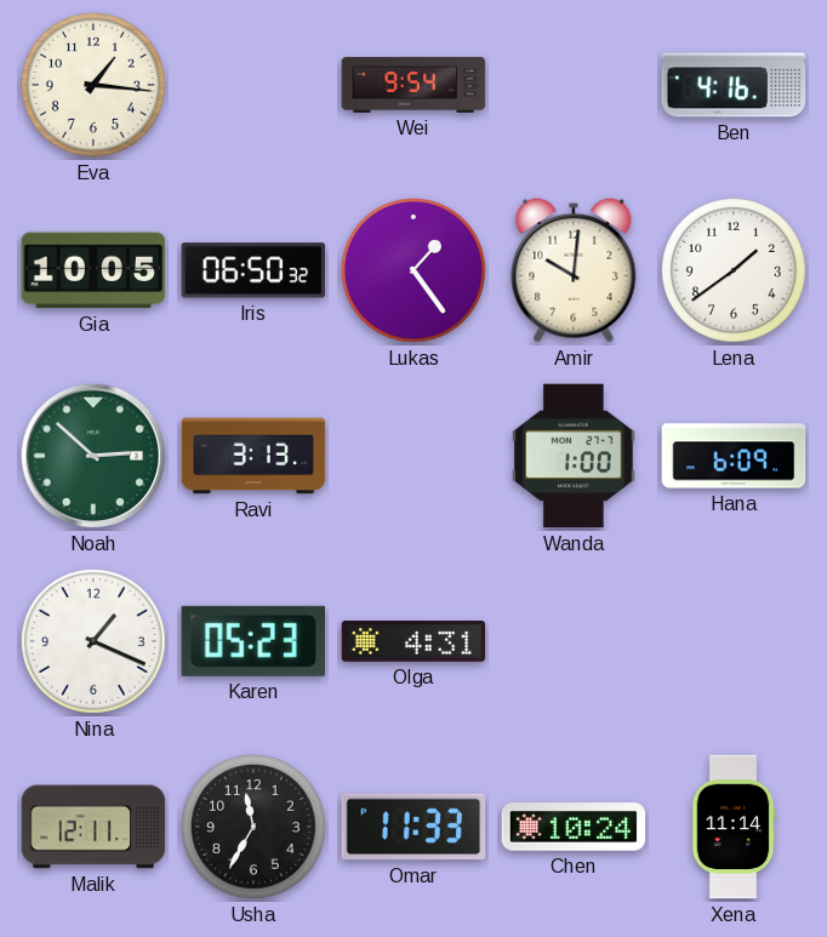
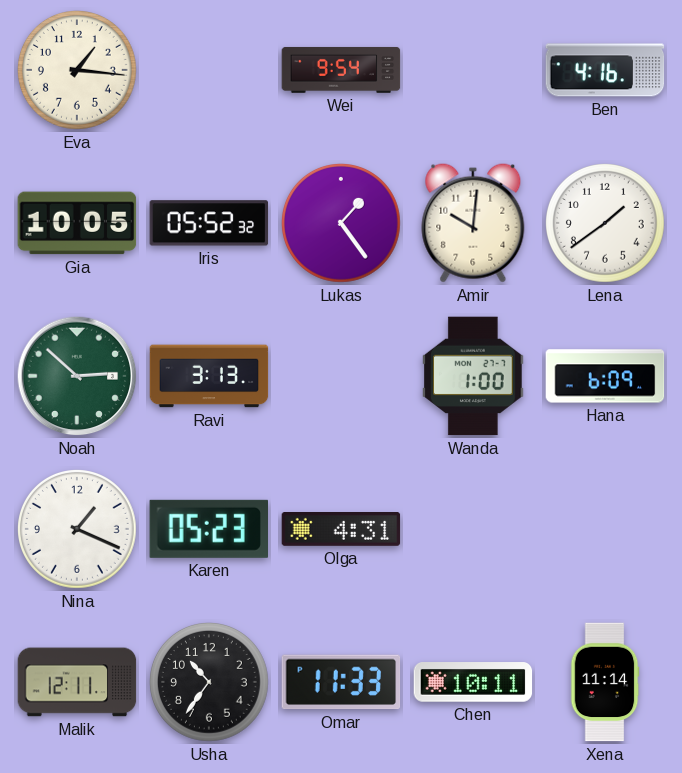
Iris: 06:50 -> 05:52 (209, 223)
Usha: 11:35 -> 10:36 (210, 683)
Chen: 10:24 -> 10:11 (473, 682)
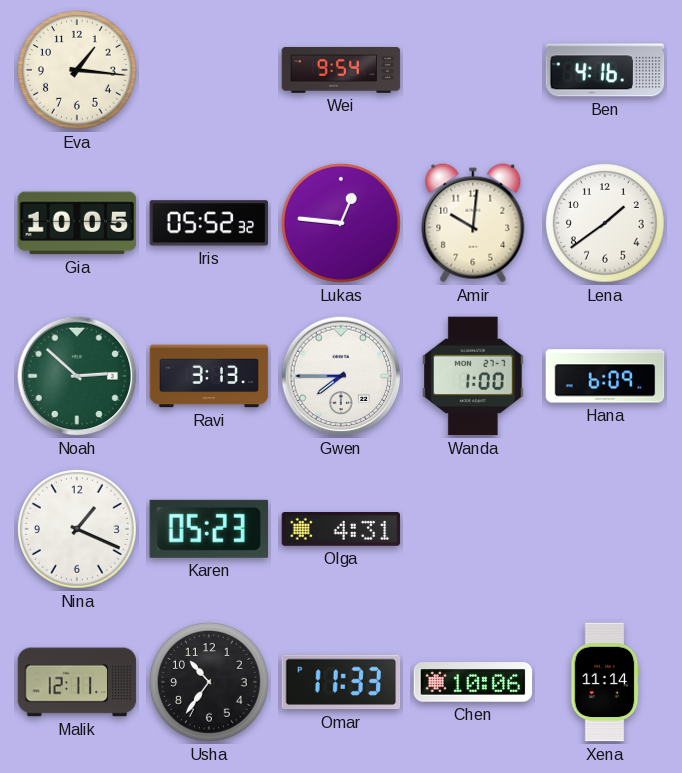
Lukas: 1:24 -> 12:46 (342, 224)
Gwen: none -> 7:45 (341, 376)
Chen: 10:11 -> 10:06 (473, 682)
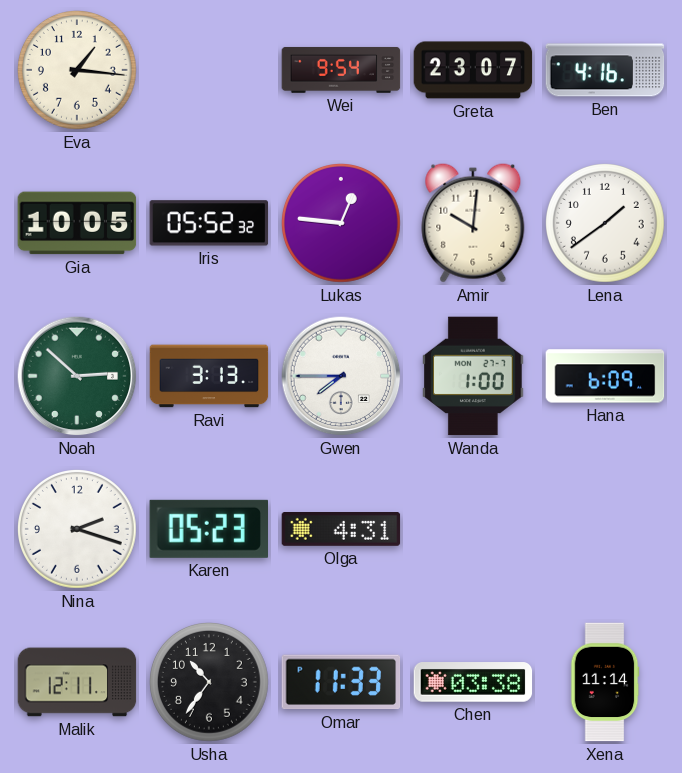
Greta: none -> 23:07 (473, 70)
Nina: 1:19 -> 2:18 (78, 530)
Chen: 10:06 -> 03:38 (473, 682)
